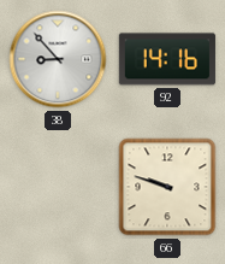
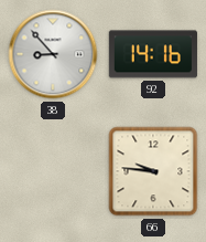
66: 9:48 -> 9:46 (153, 171)
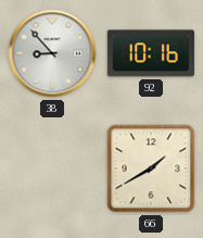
92: 14:16 -> 10:16 (151, 53)
66: 9:46 -> 1:40 (151, 168)
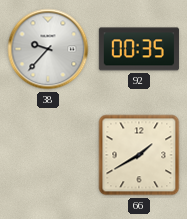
38: 8:53 -> 9:37 (48, 49)
92: 10:16 -> 00:35 (139, 49)
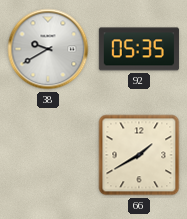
38: 9:37 -> 9:40 (48, 49)
92: 00:35 -> 05:35 (139, 49)
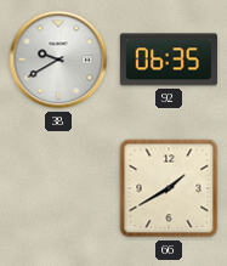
92: 05:35 -> 06:35 (169, 60)
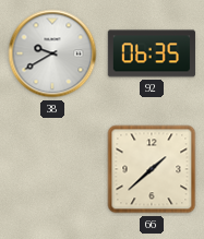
66: 1:40 -> 1:38 (152, 169)
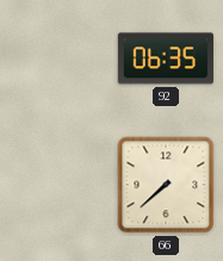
38: 9:40 -> none (52, 53)
66: 1:38 -> 7:38 (166, 185)
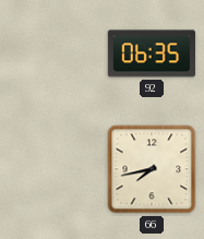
66: 7:38 -> 7:43 (152, 169)
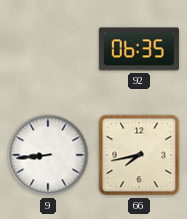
9: none -> 8:44 (48, 155)
